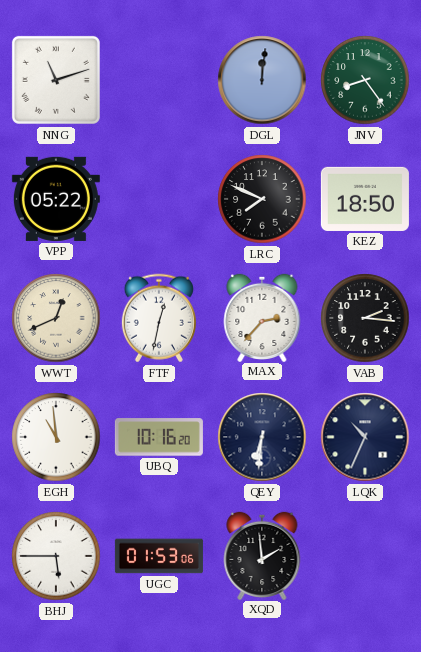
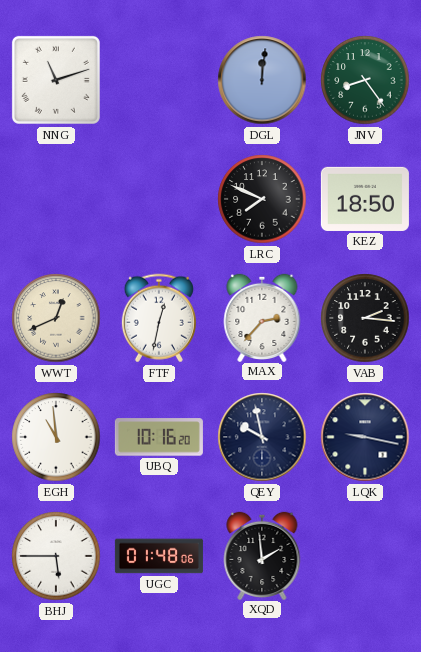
VPP: 05:22 -> none (56, 199)
QEY: 6:31 -> 9:58 (262, 437)
LQK: 10:34 -> 9:17 (365, 437)
UGC: 01:53 -> 01:48 (159, 556)
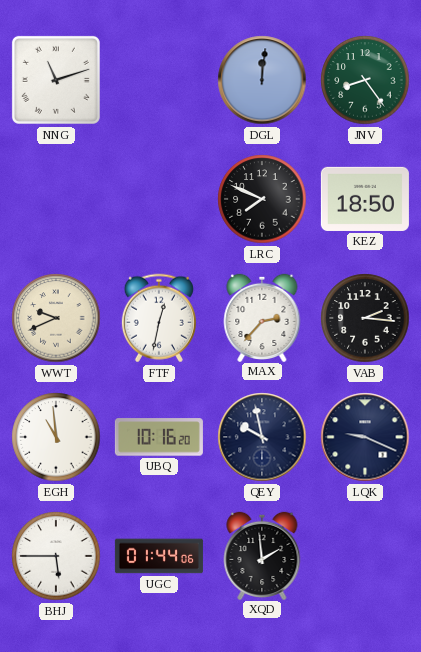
WWT: 12:41 -> 9:41 (56, 318)
LQK: 9:17 -> 9:19 (365, 437)
UGC: 01:48 -> 01:44 (159, 556)
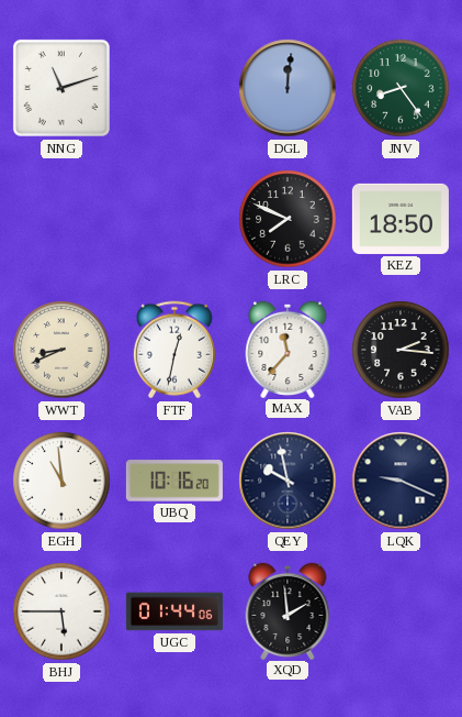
WWT: 9:41 -> 8:41 (61, 350)
MAX: 2:37 -> 11:37 (288, 349)
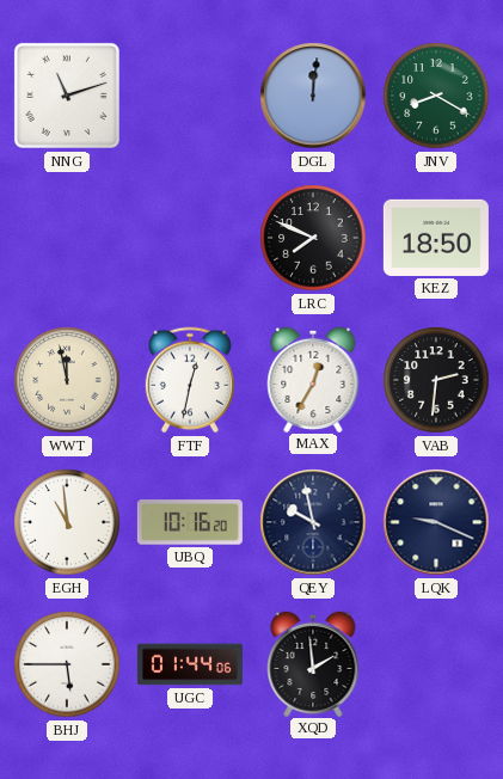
JNV: 8:24 -> 8:20 (436, 96)
WWT: 8:41 -> 11:58 (67, 380)
MAX: 11:37 -> 12:35 (313, 379)
VAB: 2:16 -> 2:31 (436, 380)
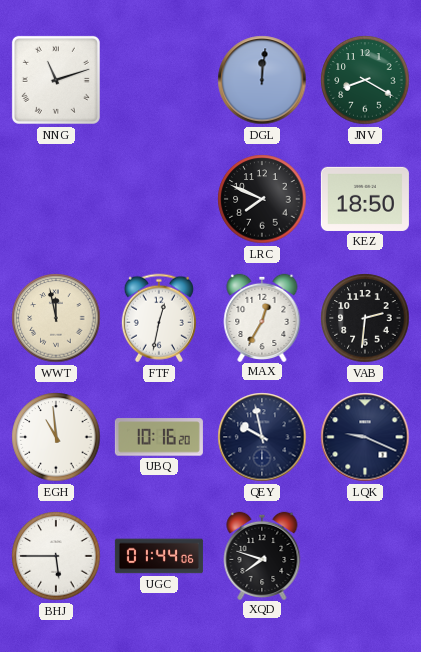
XQD: 1:59 -> 7:48 (262, 555)
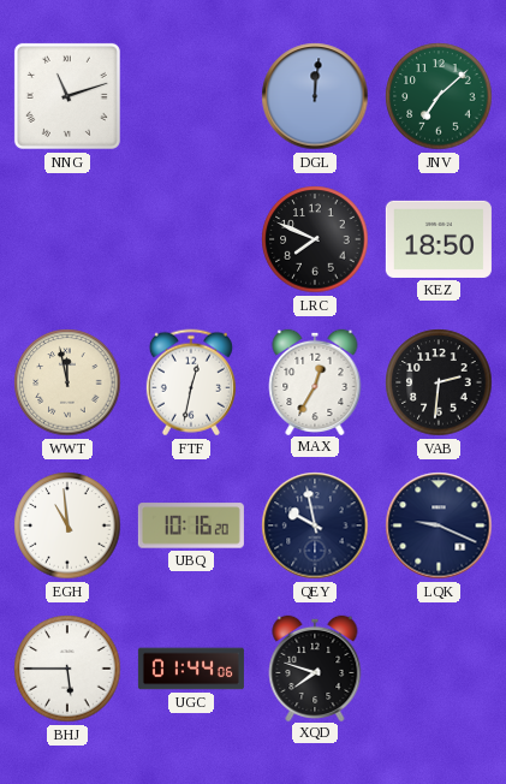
JNV: 8:20 -> 7:08 (439, 96)
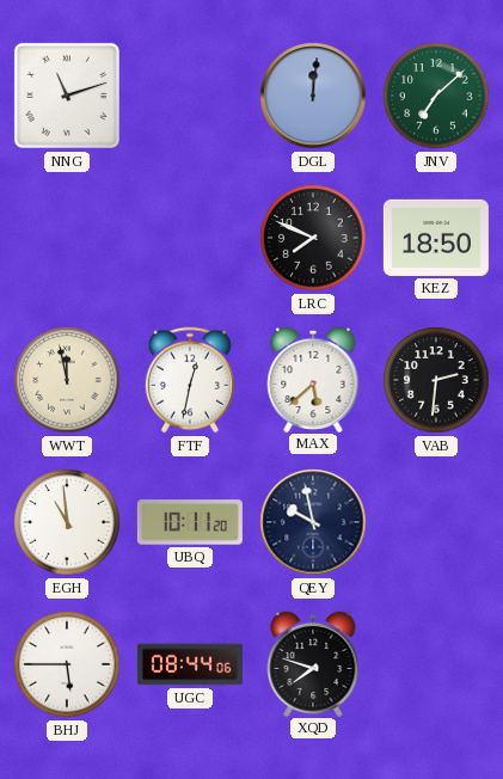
MAX: 12:35 -> 5:38 (313, 379)
UBQ: 10:16 -> 10:11 (190, 522)
LQK: 9:19 -> none (439, 525)
UGC: 01:44 -> 08:44 (190, 664)
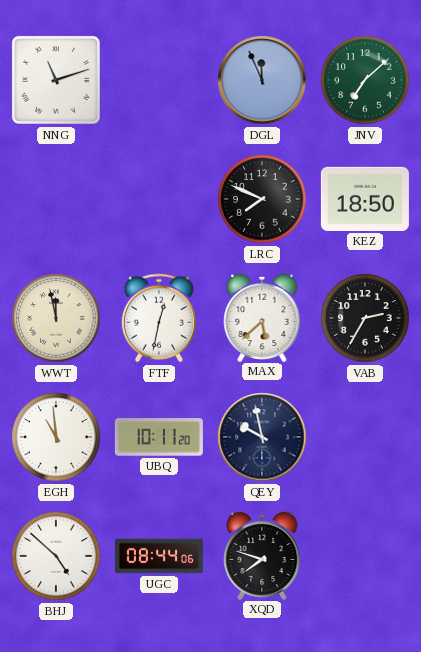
DGL: 12:01 -> 11:56 (262, 80)
VAB: 2:31 -> 2:35 (365, 318)
BHJ: 5:45 -> 4:52 (56, 556)
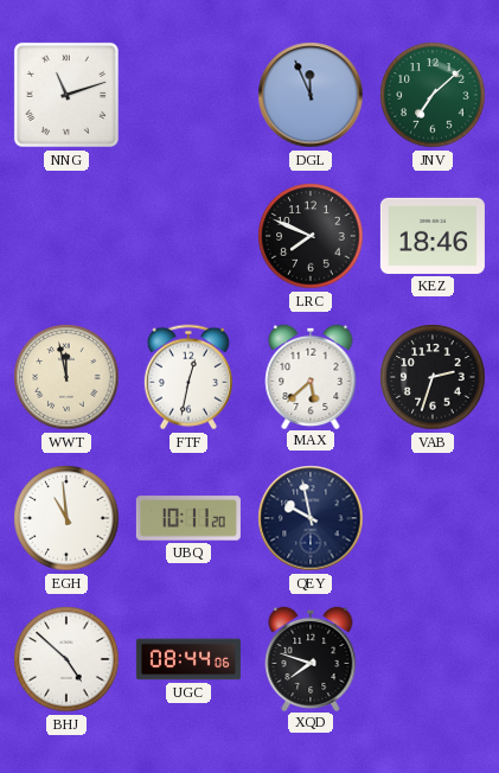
KEZ: 18:50 -> 18:46 (433, 236)
VAB: 2:35 -> 2:33 (433, 377)
